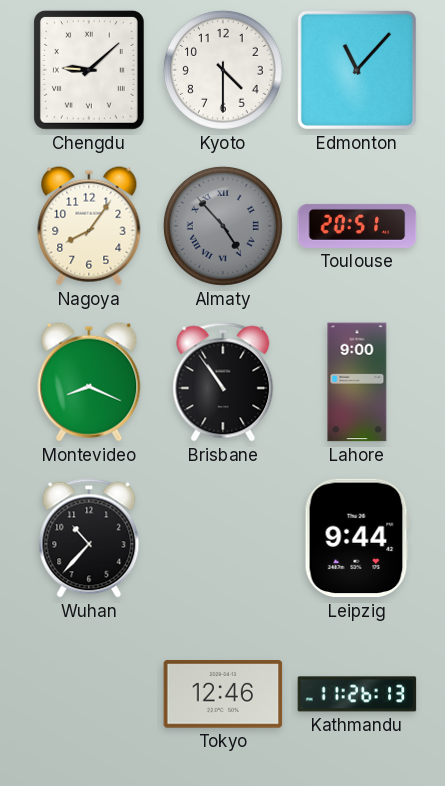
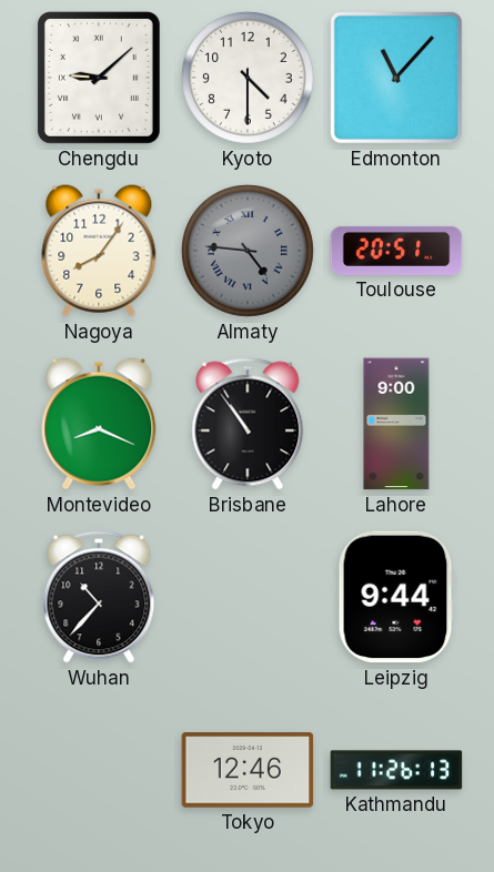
Almaty: 4:53 -> 4:46 (248, 251)
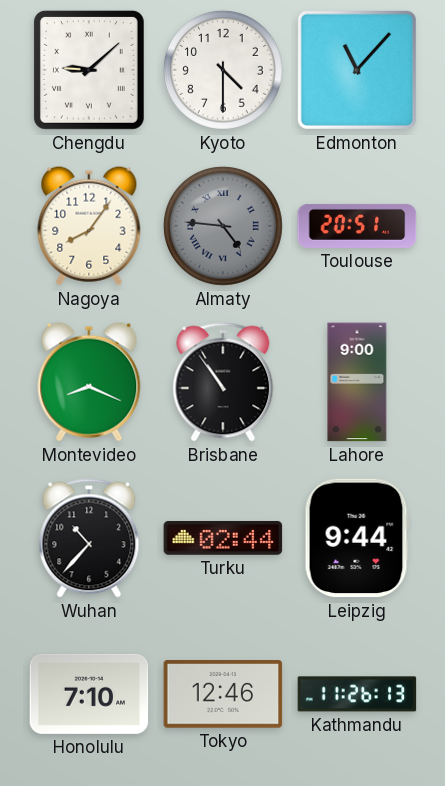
Turku: none -> 02:44 (223, 538)
Honolulu: none -> 7:10 (89, 694)
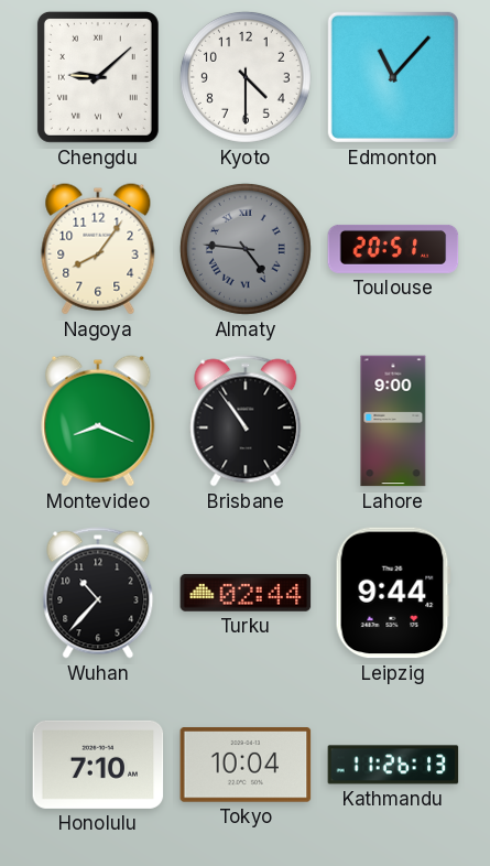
Tokyo: 12:46 -> 10:04 (246, 765)
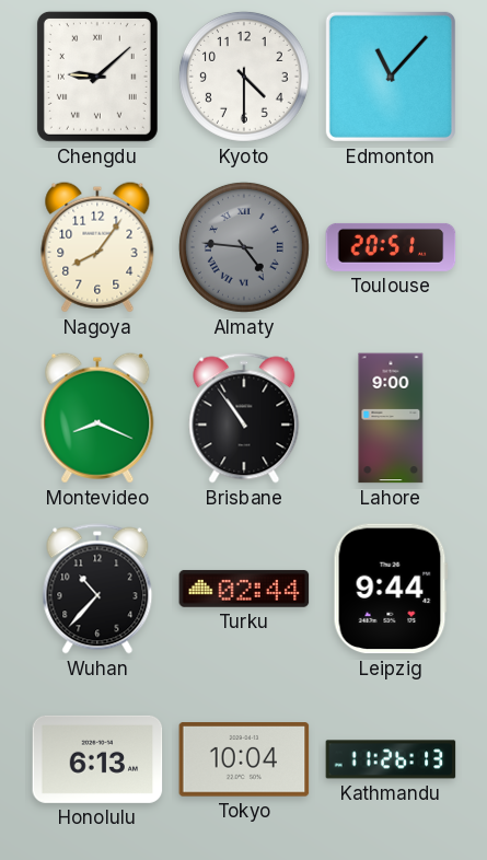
Honolulu: 7:10 -> 6:13 (97, 759)
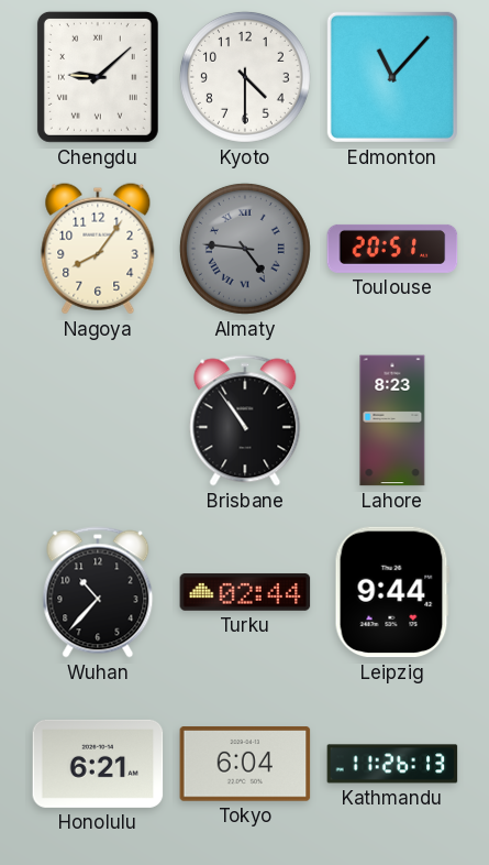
Montevideo: 8:19 -> none (97, 418)
Lahore: 9:00 -> 8:23 (392, 420)
Honolulu: 6:13 -> 6:21 (98, 764)
Tokyo: 10:04 -> 6:04 (245, 764)
